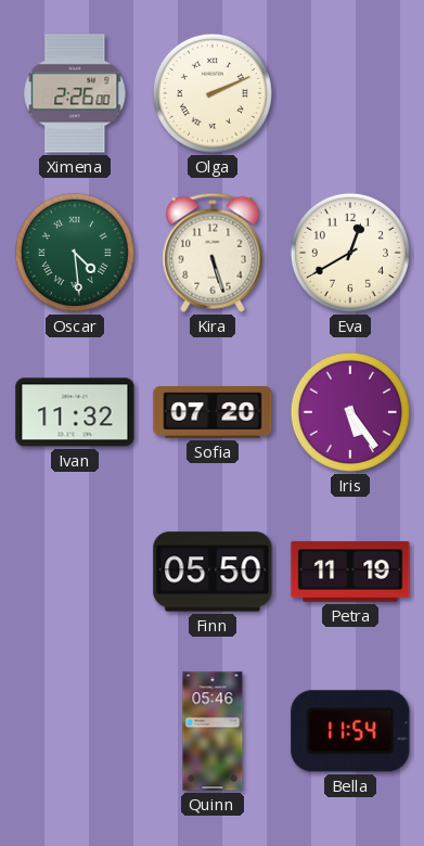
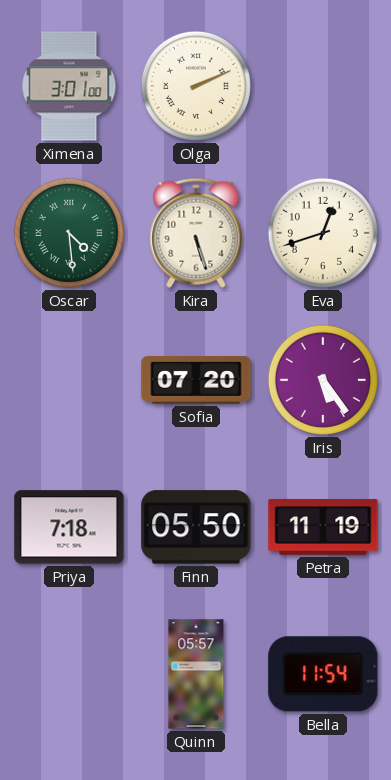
Ximena: 2:26 -> 3:01 (69, 86)
Eva: 12:40 -> 12:42 (323, 233)
Ivan: 11:32 -> none (75, 412)
Priya: none -> 7:18 (69, 527)
Quinn: 05:46 -> 05:57 (196, 674)
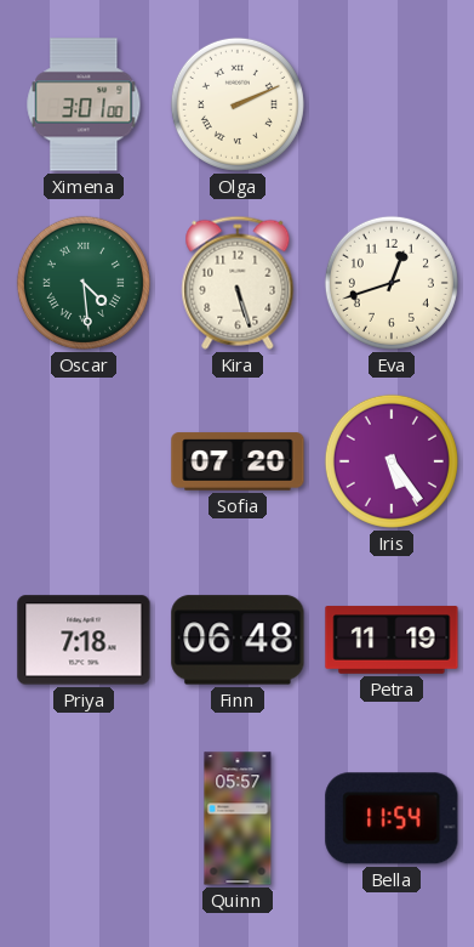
Finn: 05:50 -> 06:48 (238, 640)
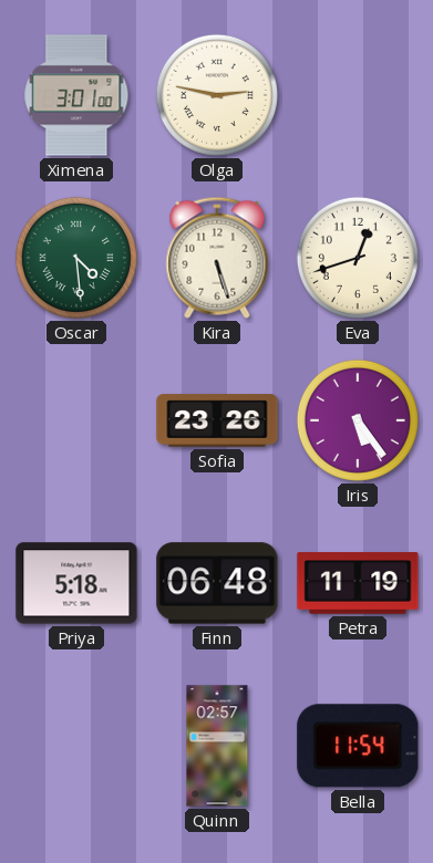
Olga: 2:11 -> 2:47 (217, 95)
Sofia: 07:20 -> 23:26 (217, 420)
Priya: 7:18 -> 5:18 (76, 583)
Quinn: 05:57 -> 02:57 (217, 746)
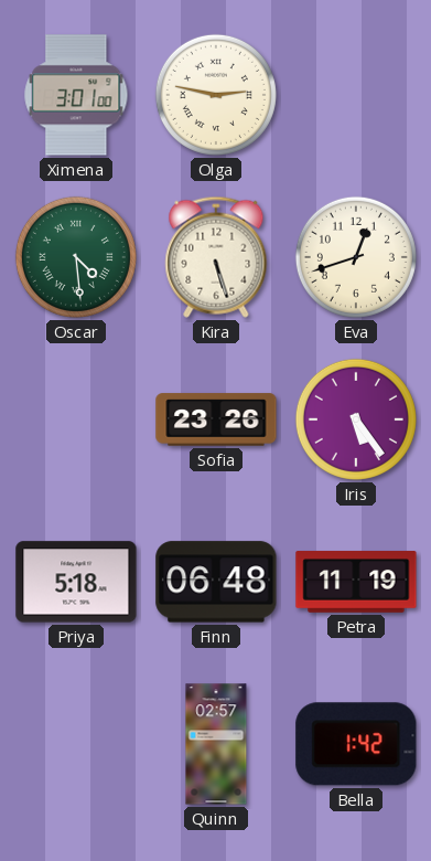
Bella: 11:54 -> 1:42 (356, 744)
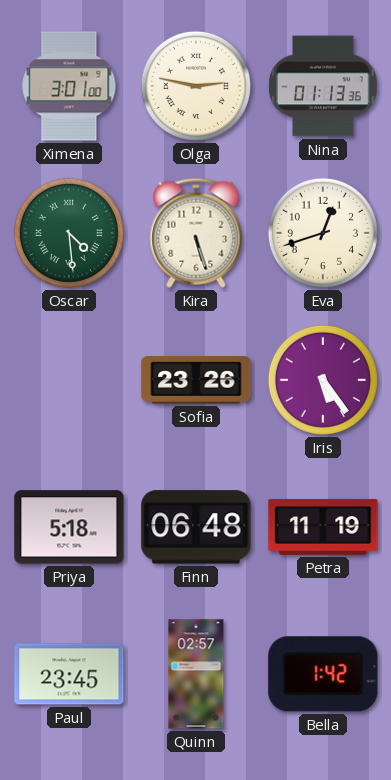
Nina: none -> 01:13 (323, 86)
Paul: none -> 23:45 (69, 674)
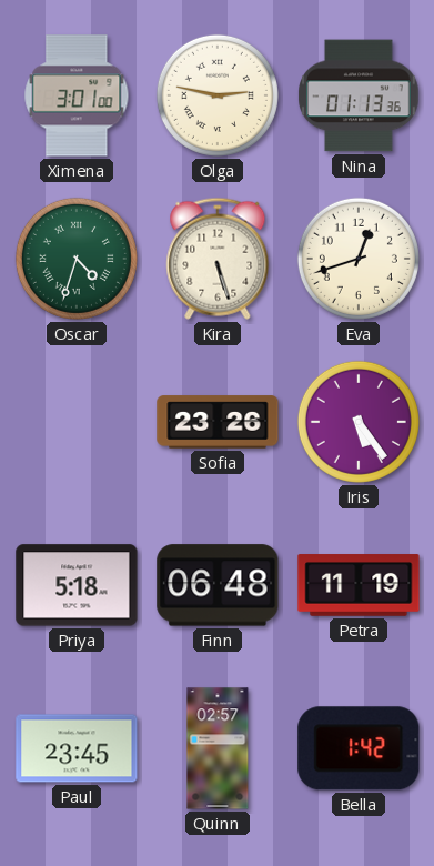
Oscar: 4:29 -> 4:33 (77, 259)
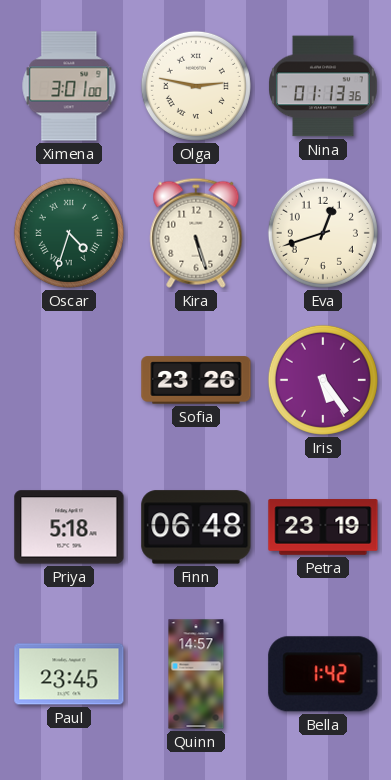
Petra: 11:19 -> 23:19 (323, 527)
Quinn: 02:57 -> 14:57 (196, 674)
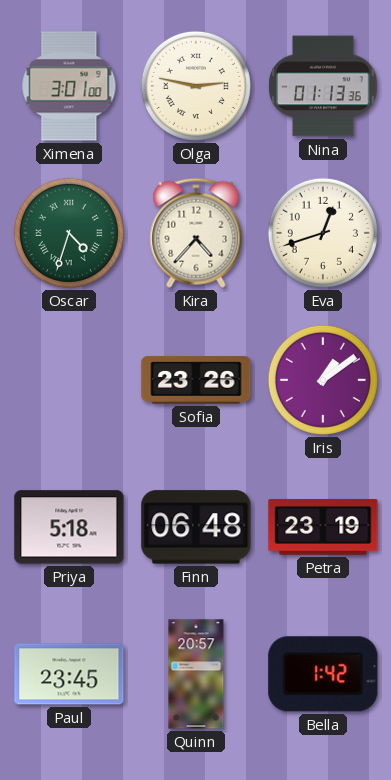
Kira: 5:27 -> 4:37 (196, 233)
Iris: 5:24 -> 1:09 (323, 380)
Quinn: 14:57 -> 20:57 (196, 674)
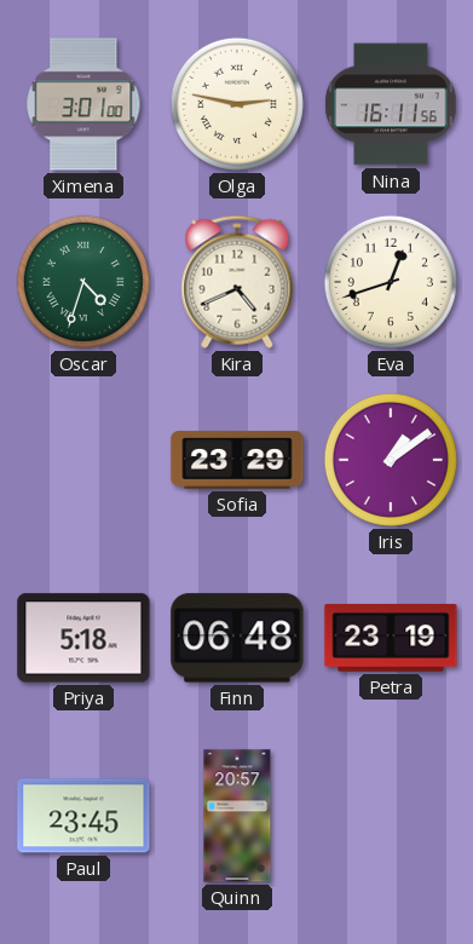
Nina: 01:13 -> 16:11 (391, 104)
Kira: 4:37 -> 4:41 (237, 282)
Sofia: 23:26 -> 23:29 (237, 460)
Bella: 1:42 -> none (323, 674)
